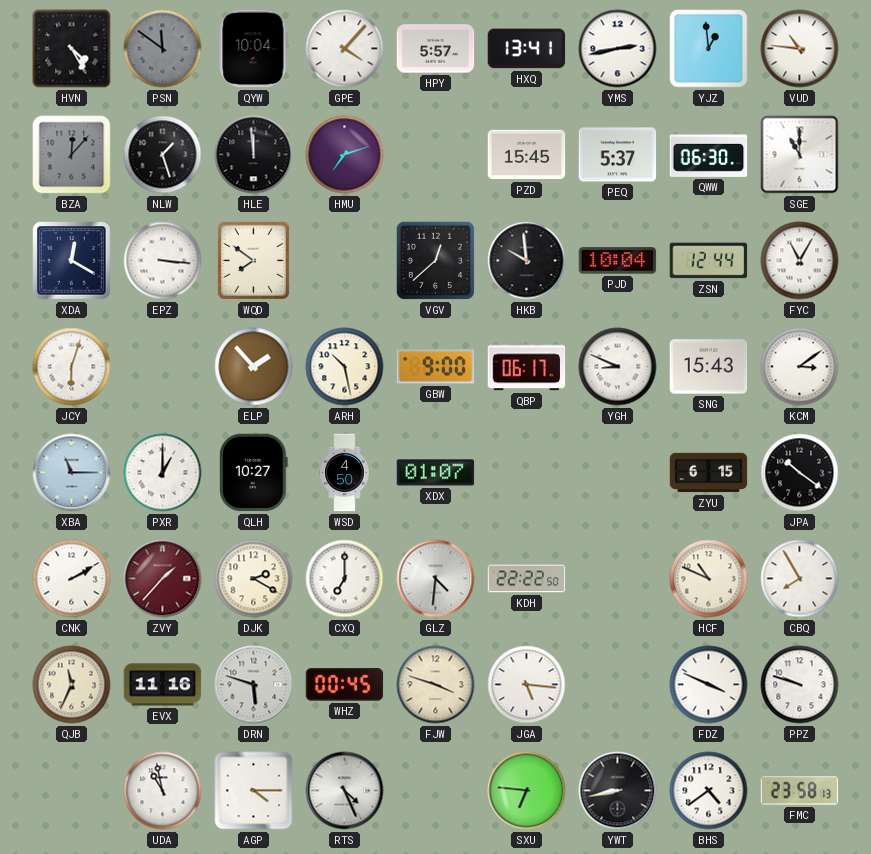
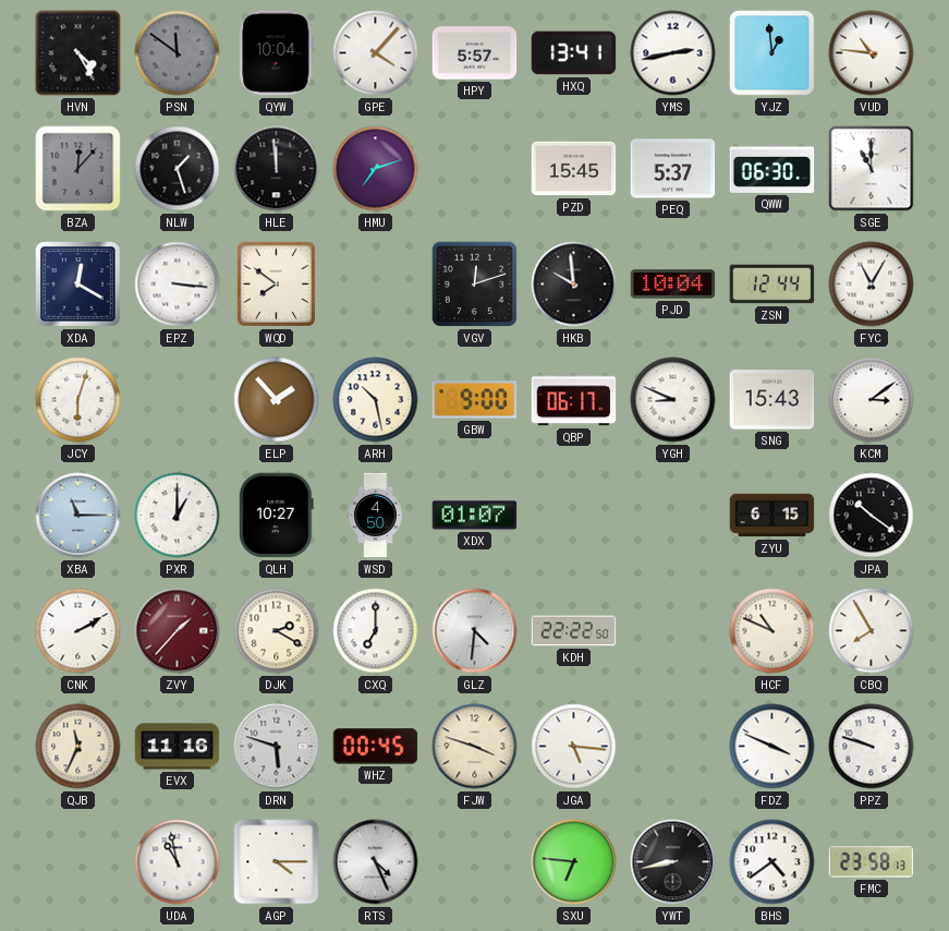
VGV: 12:38 -> 12:12 (474, 283)
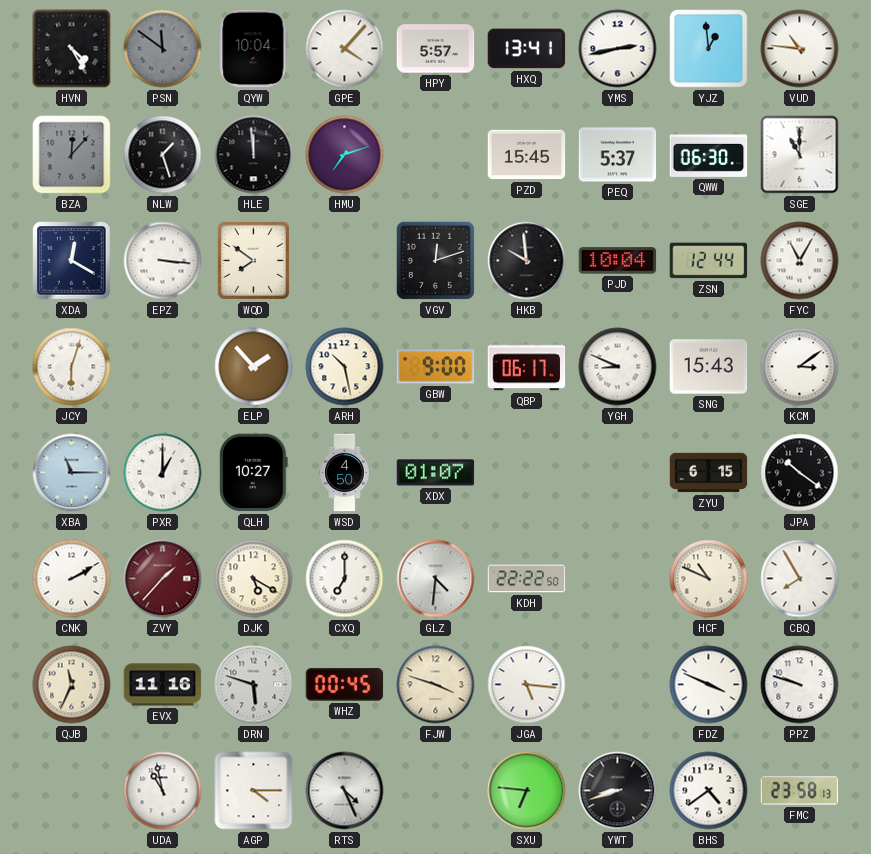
DJK: 2:20 -> 5:20 (254, 579)
YWT: 8:43 -> 8:42 (618, 791)
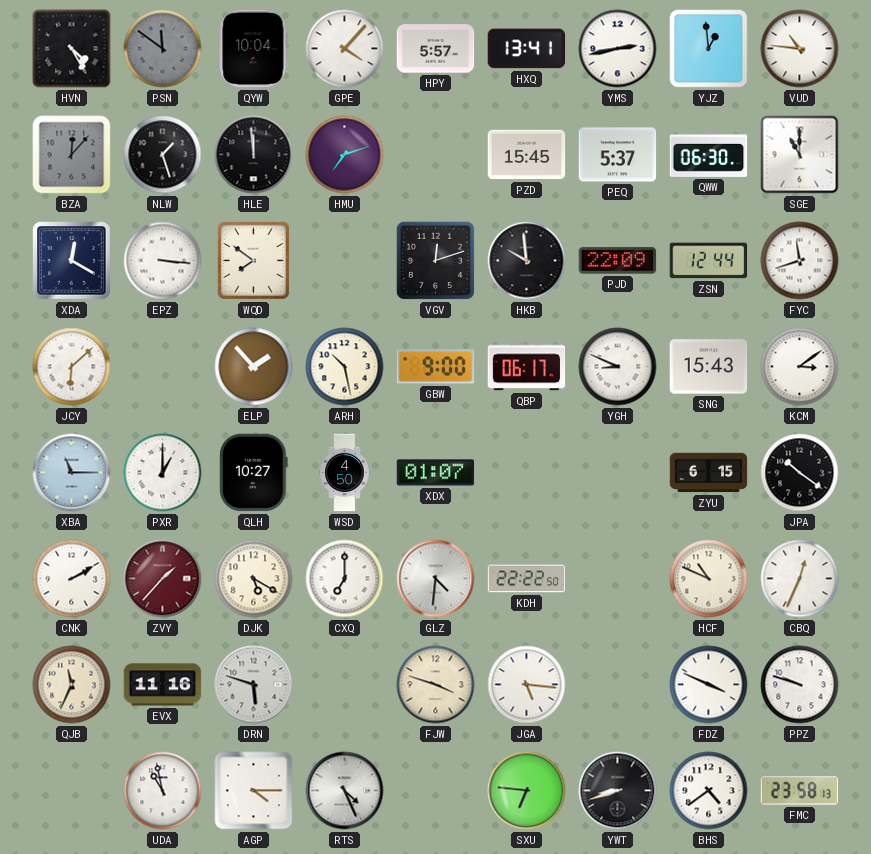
PJD: 10:04 -> 22:09 (618, 261)
FYC: 11:05 -> 11:42 (800, 261)
JCY: 6:03 -> 6:08 (72, 367)
CBQ: 7:55 -> 12:34 (800, 579)
WHZ: 00:45 -> none (345, 685)
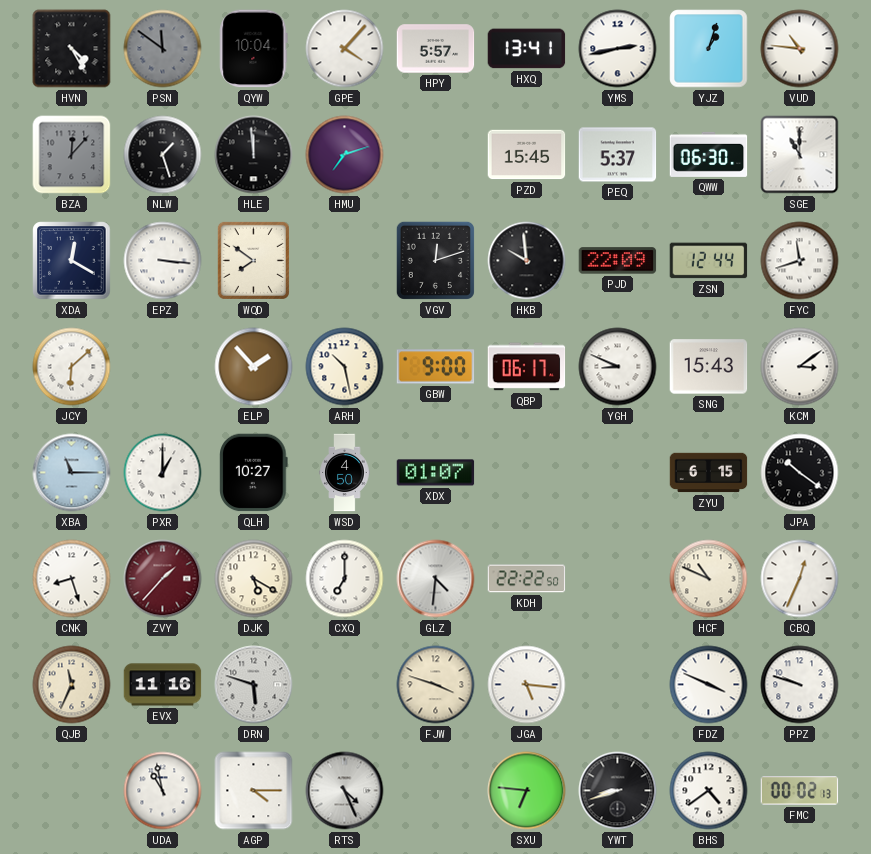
YJZ: 12:59 -> 1:03 (709, 49)
CNK: 2:10 -> 8:27 (72, 579)
FMC: 23:58 -> 00:02 (800, 791)
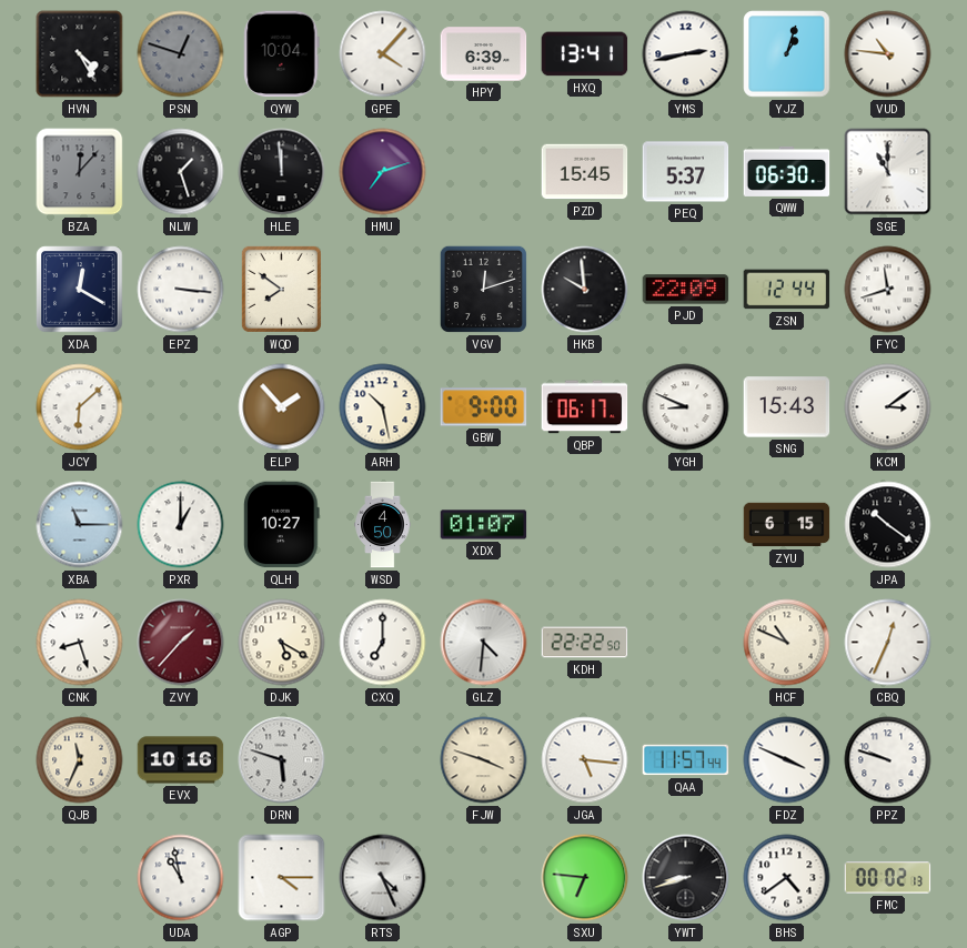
PSN: 11:51 -> 12:48 (181, 54)
HPY: 5:57 -> 6:39 (484, 54)
EVX: 11:16 -> 10:16 (181, 760)
QAA: none -> 11:57 (686, 760)
